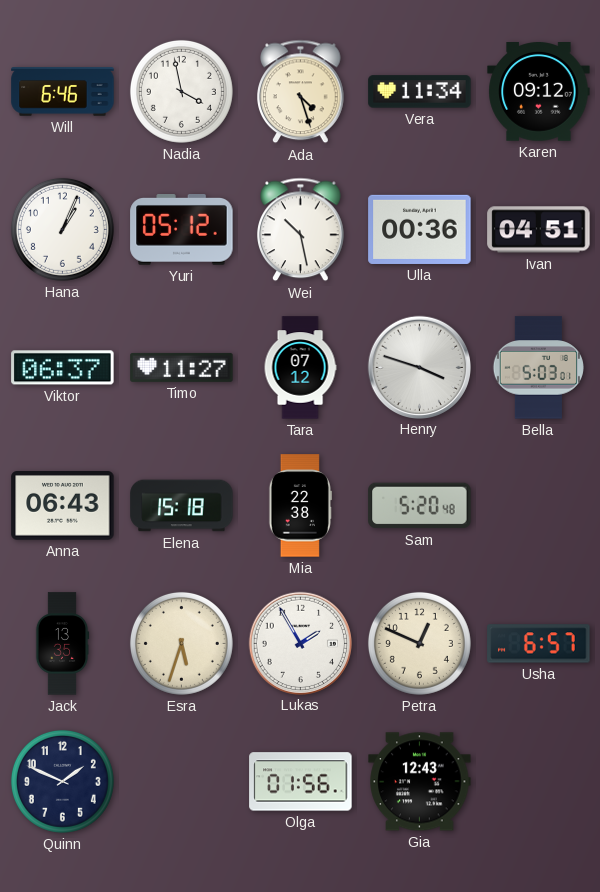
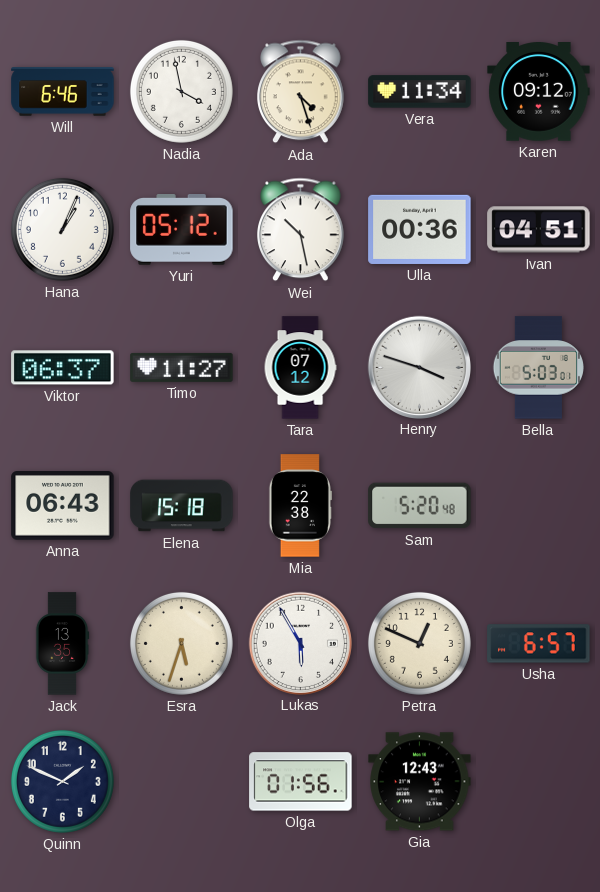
Lukas: 1:55 -> 5:55 (300, 643)
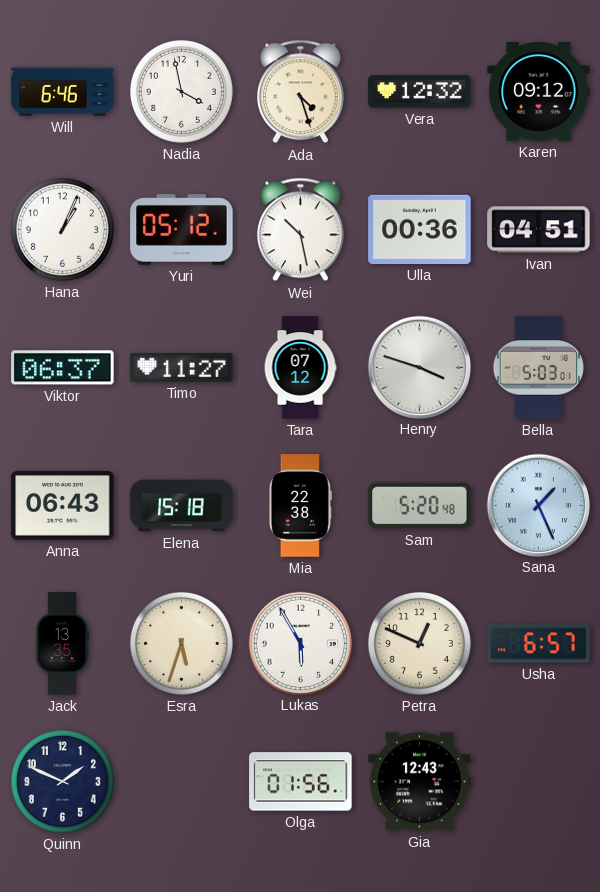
Vera: 11:34 -> 12:32 (420, 92)
Sana: none -> 1:26 (538, 505)
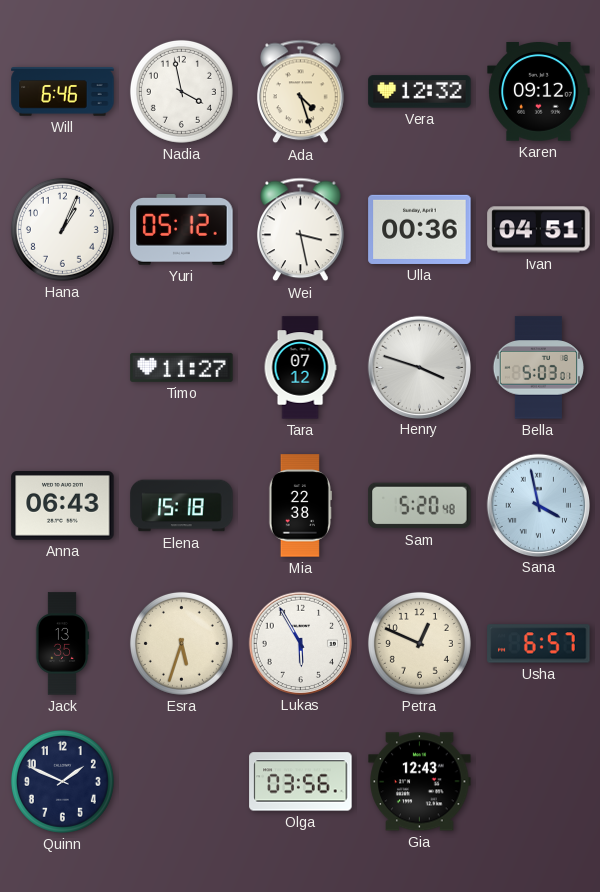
Wei: 10:28 -> 3:28 (301, 230)
Viktor: 06:37 -> none (63, 368)
Sana: 1:26 -> 3:58 (538, 505)
Olga: 01:56 -> 03:56 (301, 782)
